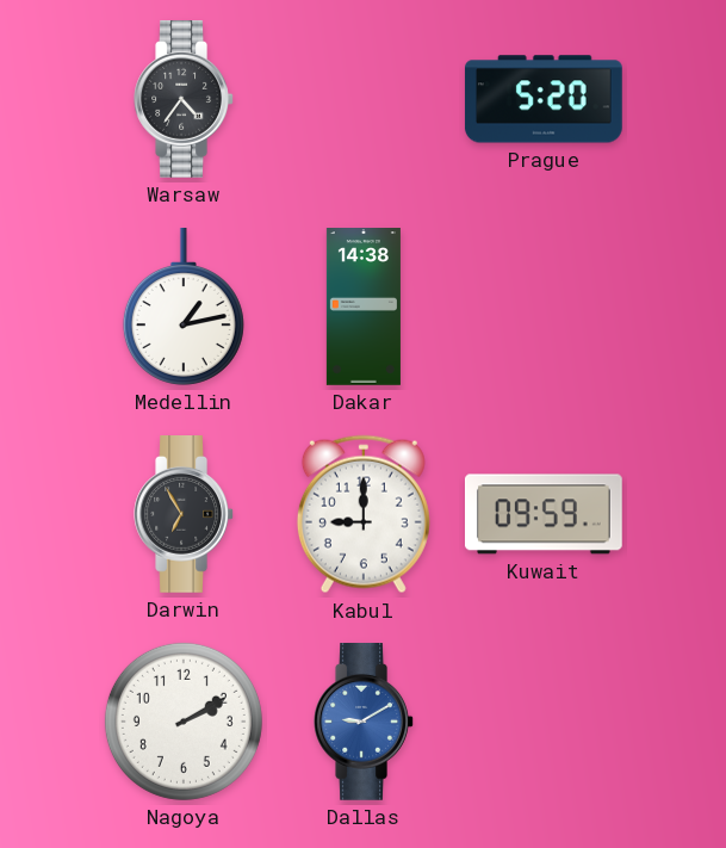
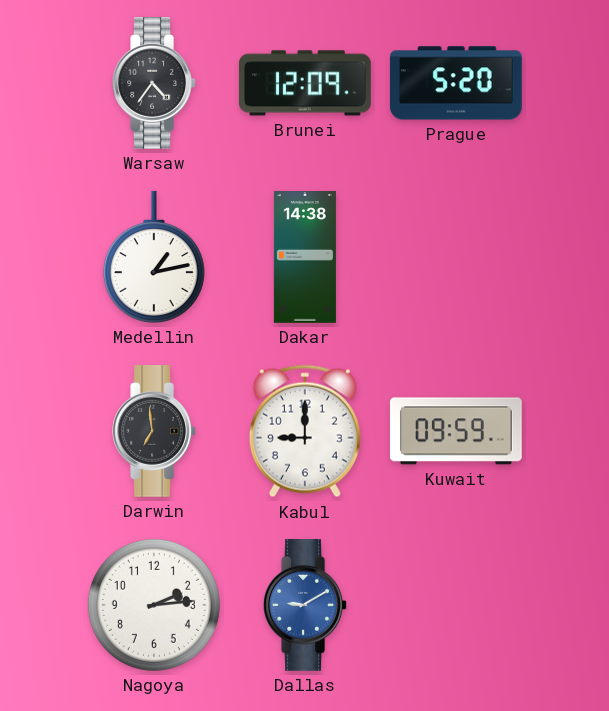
Brunei: none -> 12:09 (305, 83)
Darwin: 6:55 -> 6:59 (154, 432)
Nagoya: 2:10 -> 2:14 (154, 605)
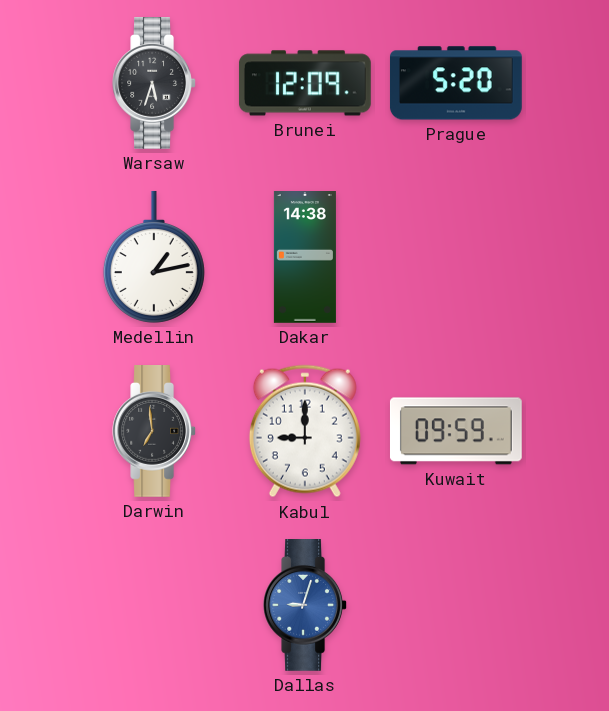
Warsaw: 4:36 -> 5:33 (154, 84)
Nagoya: 2:14 -> none (154, 605)
Dallas: 9:10 -> 9:03 (305, 606)
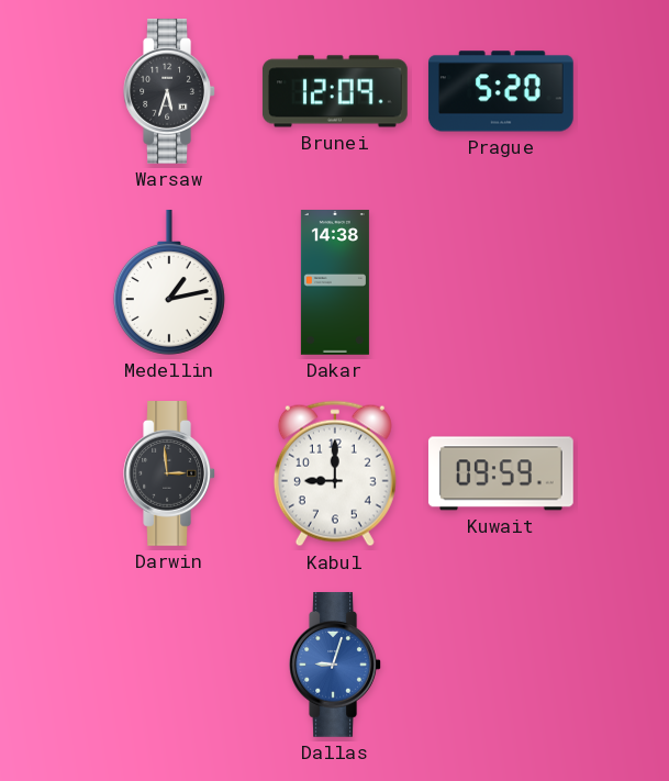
Darwin: 6:59 -> 2:59 (169, 475)
